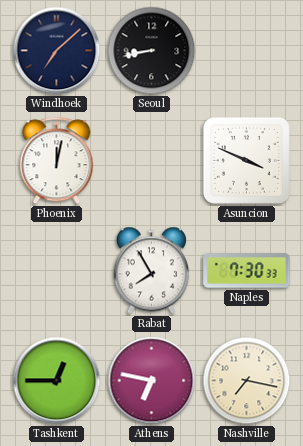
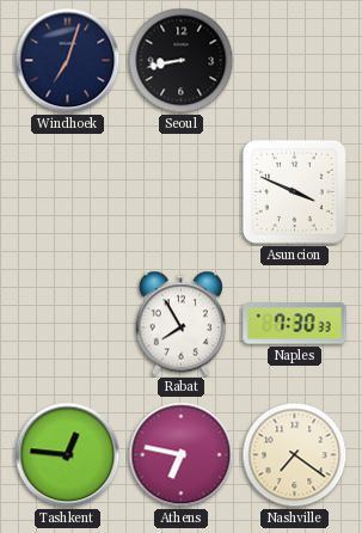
Windhoek: 7:08 -> 7:03 (68, 61)
Phoenix: 12:02 -> none (57, 161)
Tashkent: 12:45 -> 12:46 (68, 455)
Nashville: 7:17 -> 7:21 (295, 455)
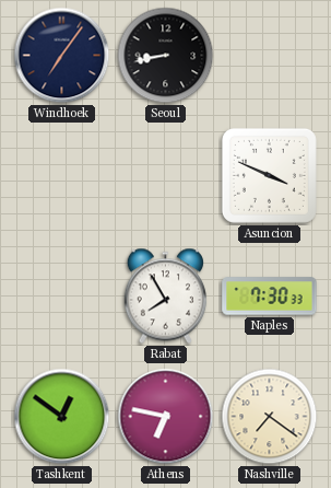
Windhoek: 7:03 -> 7:06 (62, 56)
Tashkent: 12:46 -> 12:51 (62, 417)
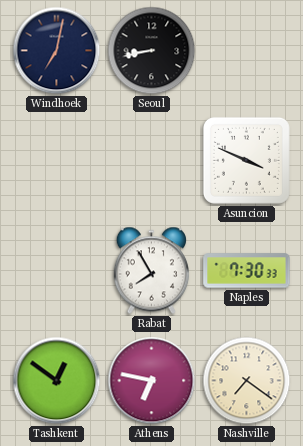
Windhoek: 7:06 -> 7:02 (57, 51)
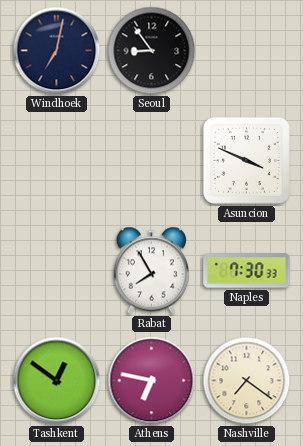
Seoul: 8:43 -> 8:54 (152, 51)
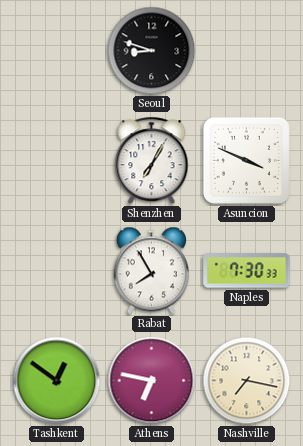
Windhoek: 7:02 -> none (57, 51)
Seoul: 8:54 -> 8:48 (152, 51)
Shenzhen: none -> 7:05 (152, 161)
Nashville: 7:21 -> 7:17 (247, 381)
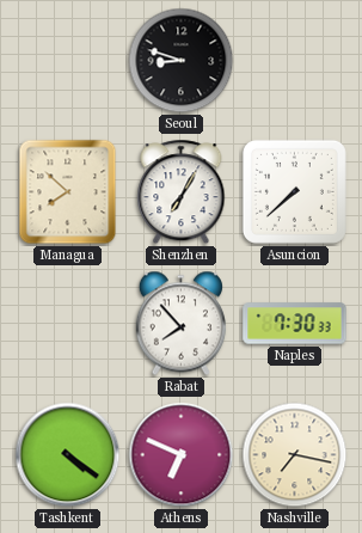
Managua: none -> 7:52 (68, 192)
Asuncion: 3:49 -> 7:38 (294, 191)
Rabat: 7:55 -> 7:53 (180, 324)
Tashkent: 12:51 -> 4:21 (68, 455)
Athens: 6:47 -> 6:49 (182, 455)
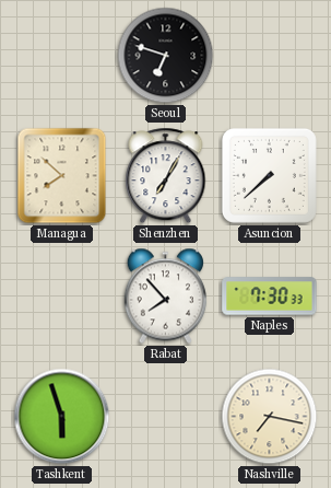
Seoul: 8:48 -> 6:48 (166, 56)
Tashkent: 4:21 -> 5:57 (62, 417)
Athens: 6:49 -> none (182, 455)
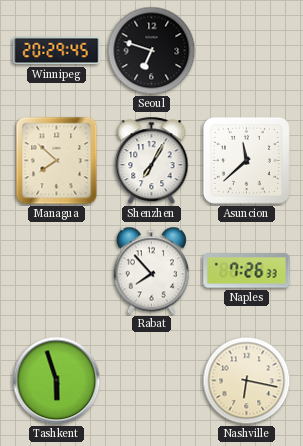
Winnipeg: none -> 20:29 (57, 51)
Asuncion: 7:38 -> 11:38 (246, 160)
Naples: 7:30 -> 7:26 (247, 271)
Nashville: 7:17 -> 6:17 (247, 381)
